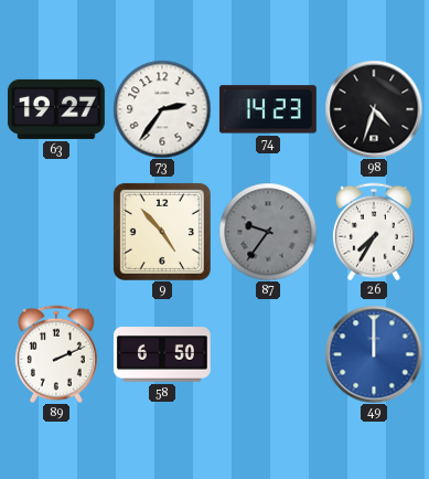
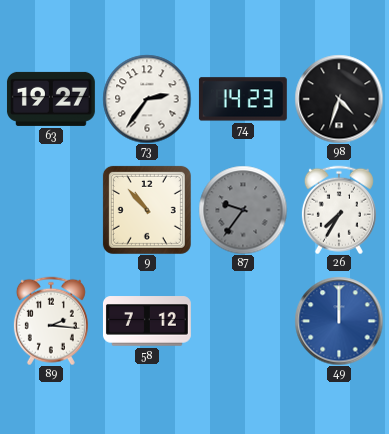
9: 4:53 -> 10:53 (147, 210)
89: 2:11 -> 2:16 (51, 321)
58: 6:50 -> 7:12 (147, 321)
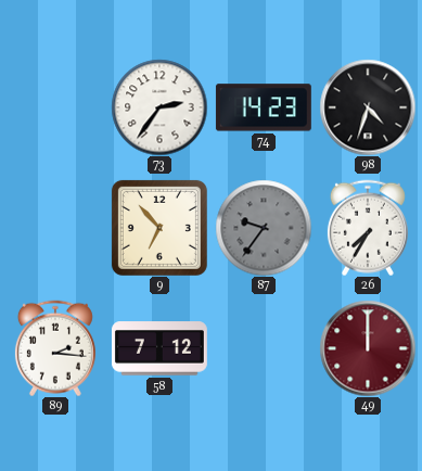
63: 19:27 -> none (51, 99)
9: 10:53 -> 6:53 (159, 228)
49 dial: blue -> burgundy (368, 348)
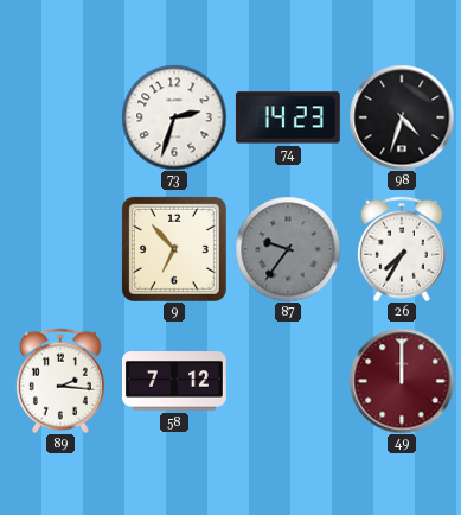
73: 2:36 -> 2:33 (174, 117)
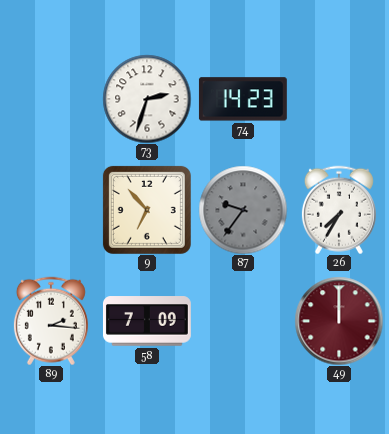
98: 4:33 -> none (402, 117)
58: 7:12 -> 7:09 (147, 321)
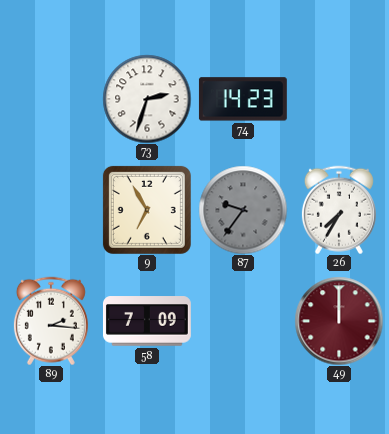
9: 6:53 -> 6:55 (147, 210)
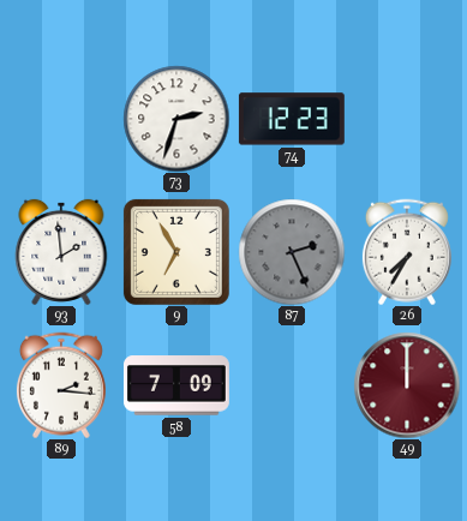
74: 14:23 -> 12:23 (292, 119)
93: none -> 1:59 (61, 252)
87: 9:36 -> 2:26 (292, 252)
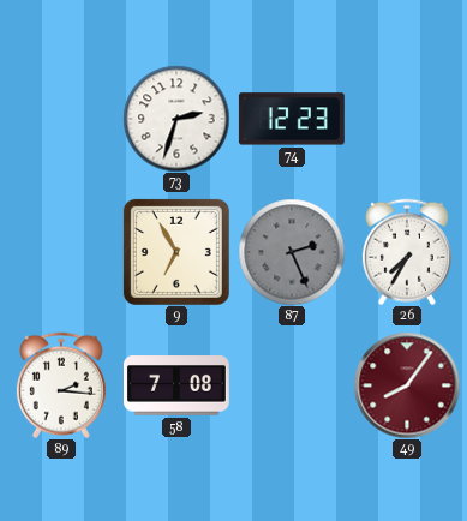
93: 1:59 -> none (61, 252)
58: 7:09 -> 7:08 (176, 385)
49: 12:00 -> 8:06 (407, 385)
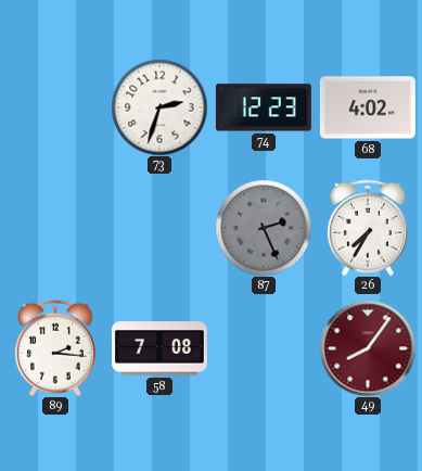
68: none -> 4:02 (368, 107)
9: 6:55 -> none (176, 252)
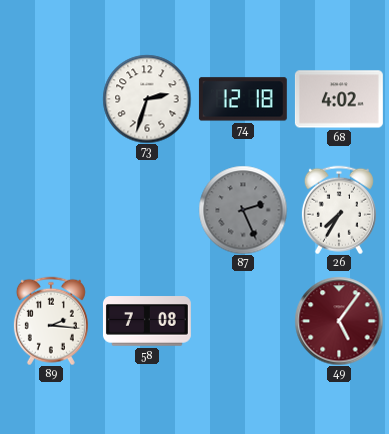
74: 12:23 -> 12:18 (243, 99)
49: 8:06 -> 5:06 (339, 321)
